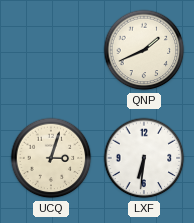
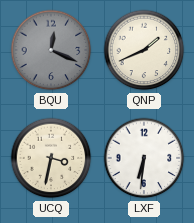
BQU: none -> 12:19 (51, 50)
UCQ: 3:03 -> 3:32 (51, 158)
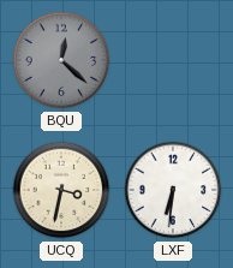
BQU: 12:19 -> 12:22 (61, 60)
QNP: 1:41 -> none (144, 50)
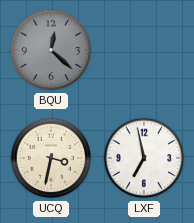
LXF: 6:31 -> 6:58 (144, 158)
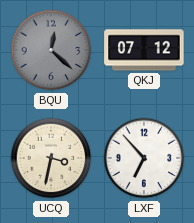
QKJ: none -> 07:12 (144, 50)
LXF: 6:58 -> 6:53 (144, 158)
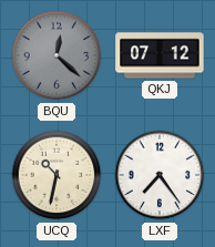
UCQ: 3:32 -> 10:32 (57, 175)
LXF: 6:53 -> 7:24 (160, 175)
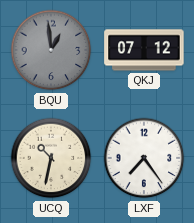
BQU: 12:22 -> 12:59 (51, 50)
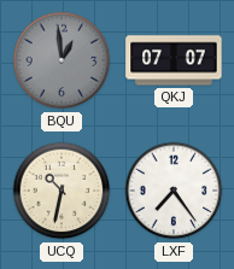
QKJ: 07:12 -> 07:07 (174, 60)
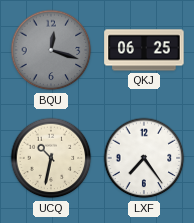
BQU: 12:59 -> 12:18 (51, 50)
QKJ: 07:07 -> 06:25 (144, 50)
